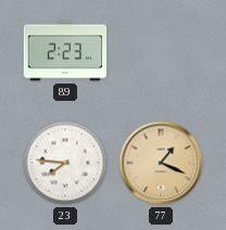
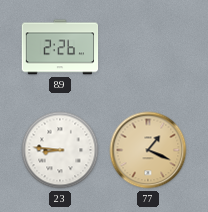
89: 2:23 -> 2:26 (60, 47)
23: 7:46 -> 8:46 (60, 150)
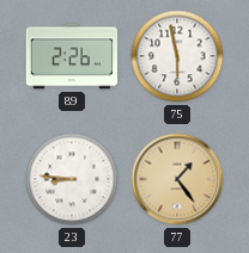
75: none -> 5:58 (177, 56)
77: 1:19 -> 1:24 (177, 179)
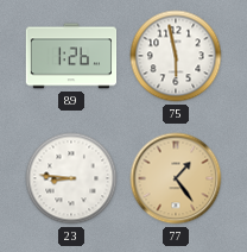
89: 2:26 -> 1:26 (71, 56)
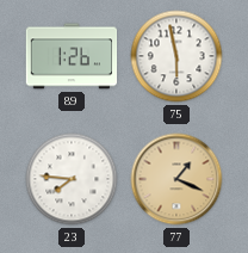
23: 8:46 -> 7:46 (72, 179)
77: 1:24 -> 1:19 (176, 179)
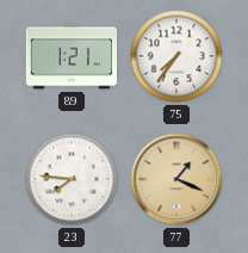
89: 1:26 -> 1:21 (72, 56)
75: 5:58 -> 7:36 (176, 56)
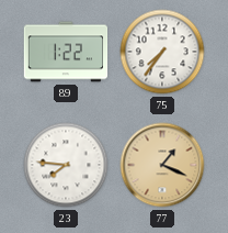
89: 1:21 -> 1:22 (66, 52)
